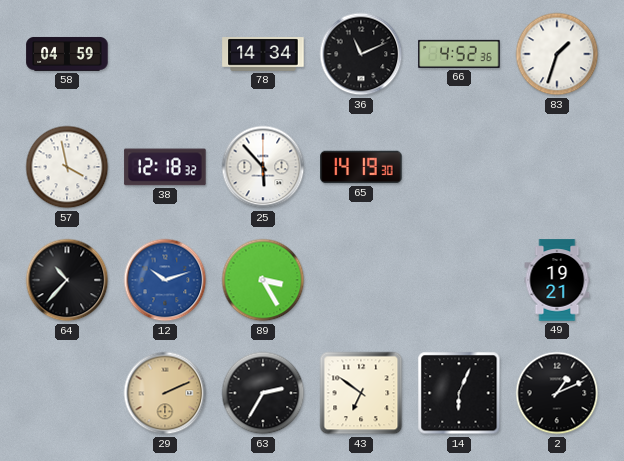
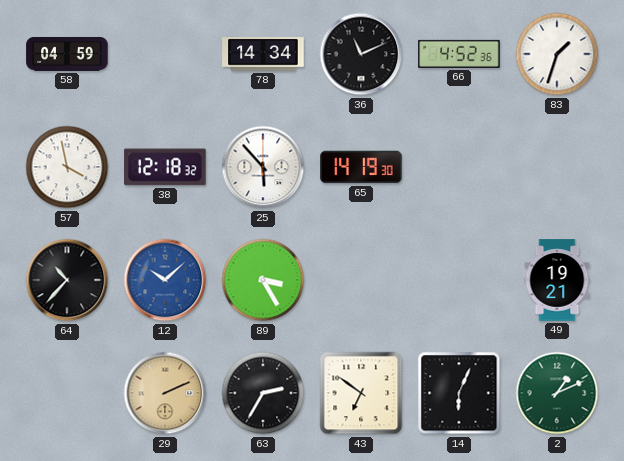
12: 10:12 -> 10:08 (165, 280)
2 dial: black -> green (557, 393)
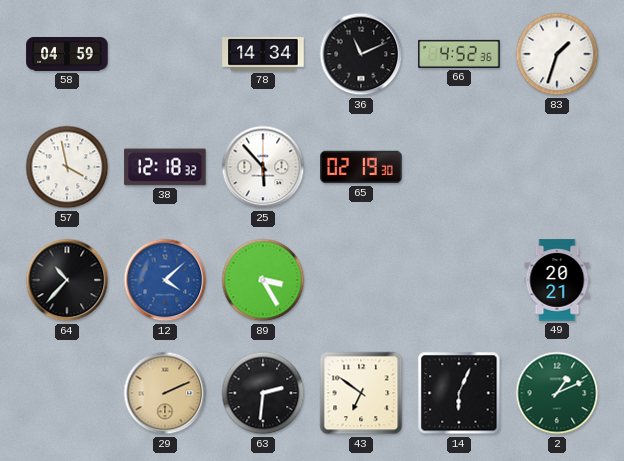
65: 14:19 -> 02:19 (361, 167)
12: 10:08 -> 4:08 (165, 280)
49: 19:21 -> 20:21 (557, 280)
63: 2:35 -> 2:31 (263, 393)
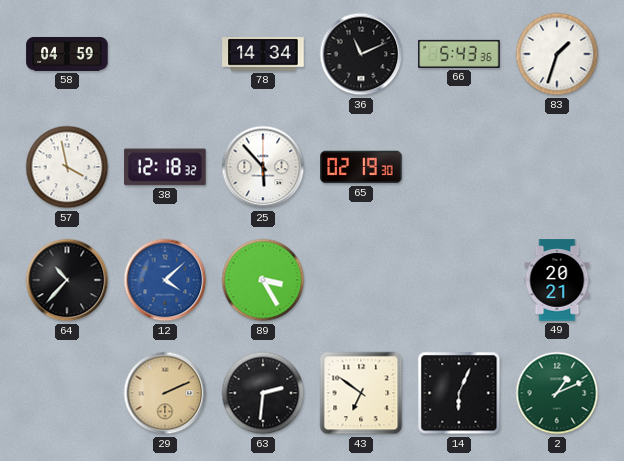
66: 4:52 -> 5:43 (459, 54)
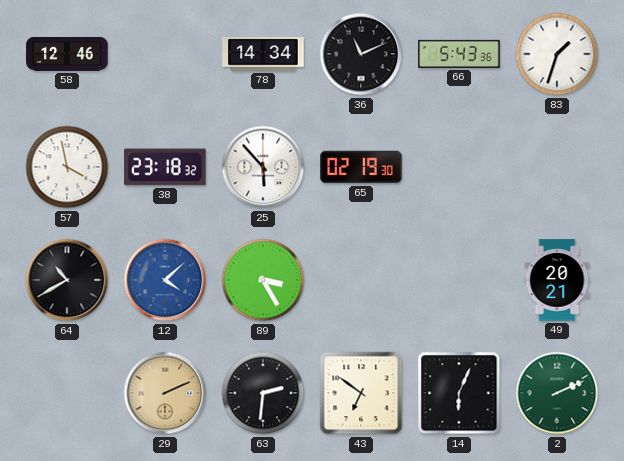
58: 04:59 -> 12:46 (67, 54)
38: 12:18 -> 23:18 (165, 167)
64: 10:37 -> 10:40 (67, 280)
2: 1:11 -> 2:11 (557, 393)
